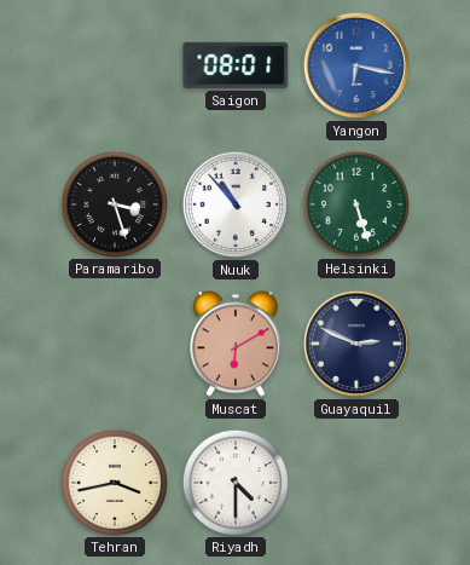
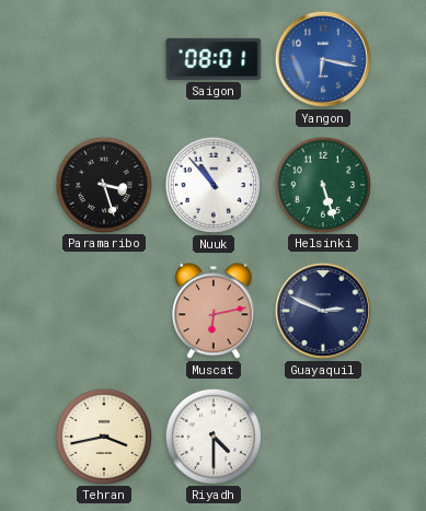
Muscat: 6:10 -> 6:13 (214, 311)
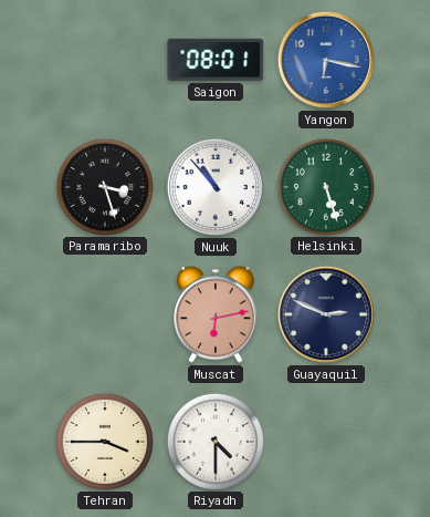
Tehran: 3:43 -> 3:45 (104, 441)
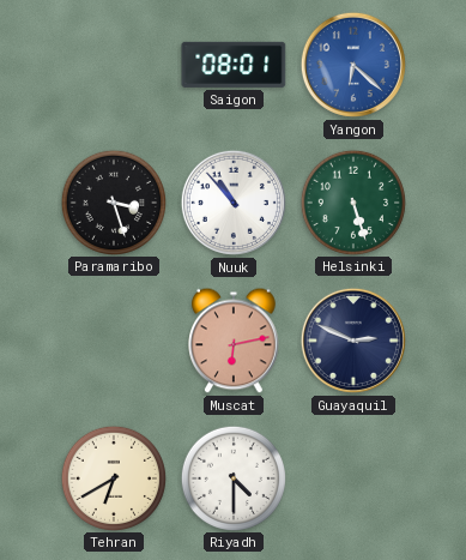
Yangon: 6:17 -> 6:22 (353, 65)
Tehran: 3:45 -> 6:40 (113, 477)
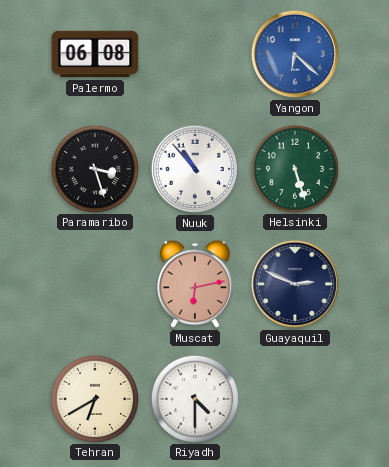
Palermo: none -> 06:08 (95, 54)
Saigon: 08:01 -> none (234, 65)
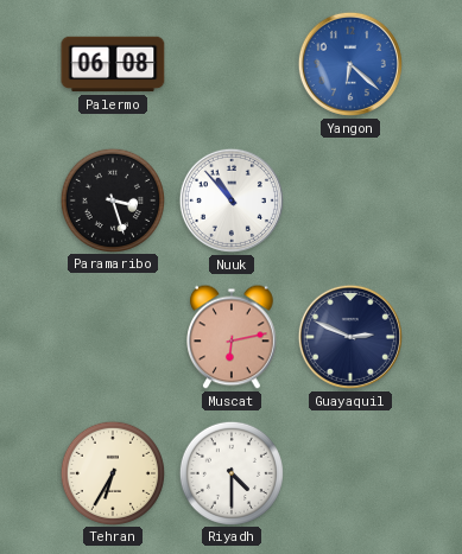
Helsinki: 5:27 -> none (294, 168)
Tehran: 6:40 -> 6:35 (112, 472)
